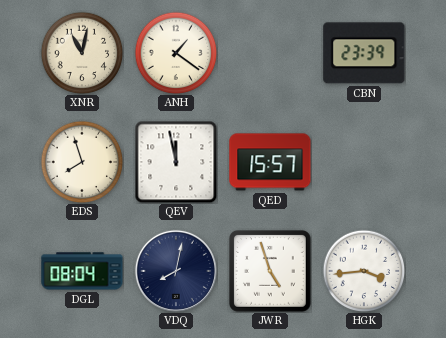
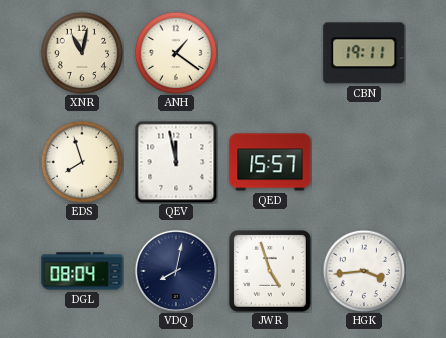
CBN: 23:39 -> 19:11 (364, 53)
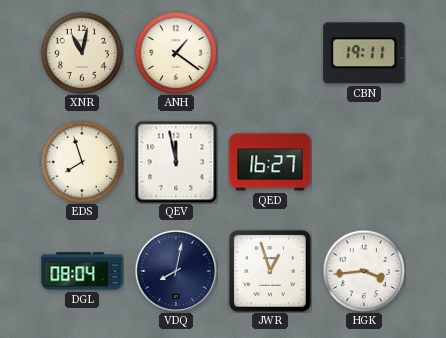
QED: 15:57 -> 16:27 (270, 162)
JWR: 4:57 -> 12:57 (270, 271)
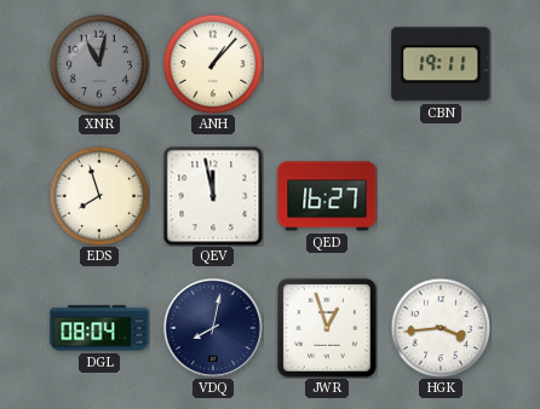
XNR dial: cream -> grey (99, 64)
ANH: 1:21 -> 1:07 (213, 64)
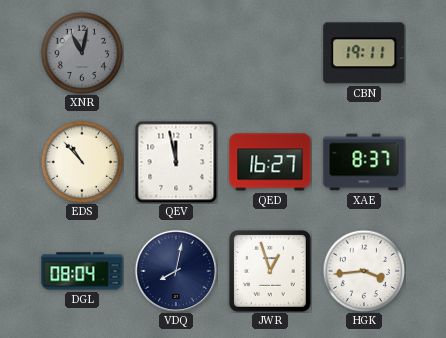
ANH: 1:07 -> none (213, 64)
EDS: 7:57 -> 10:53 (82, 162)
XAE: none -> 8:37 (364, 162)
